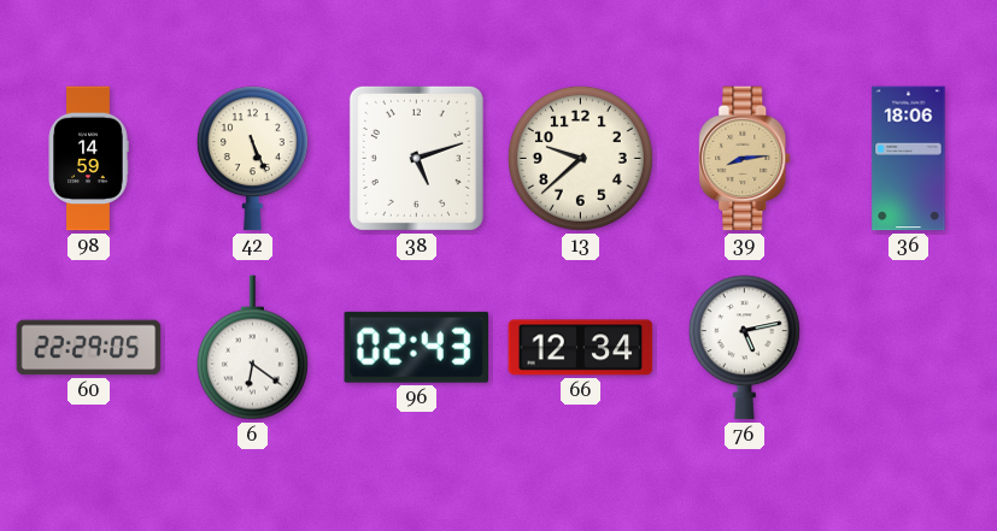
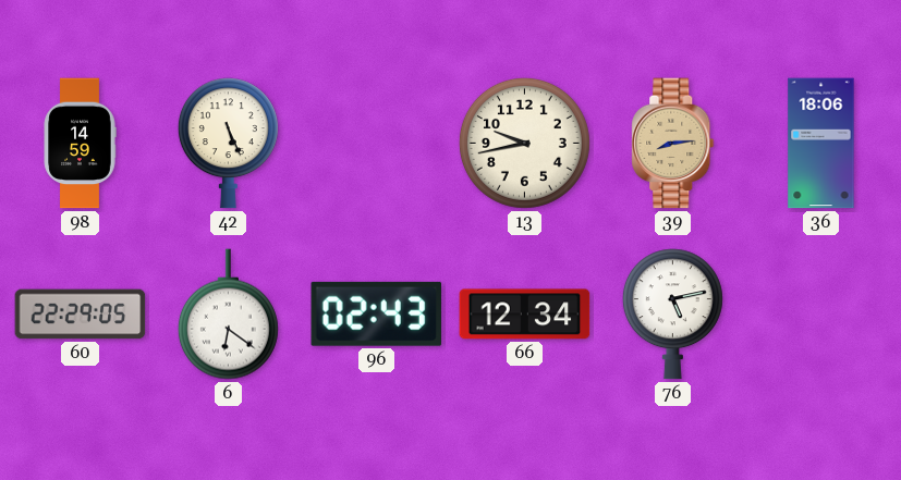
38: 5:12 -> none (416, 158)
13: 9:38 -> 9:43 (524, 143)
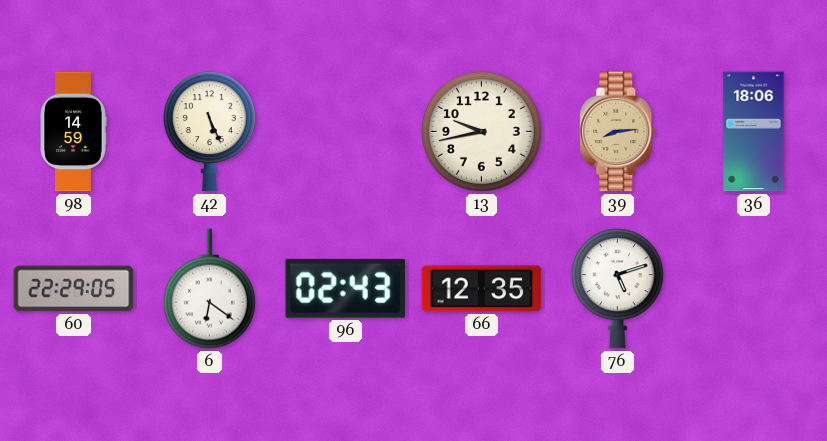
66: 12:34 -> 12:35 (482, 289)
76: 5:13 -> 5:12 (617, 289)
